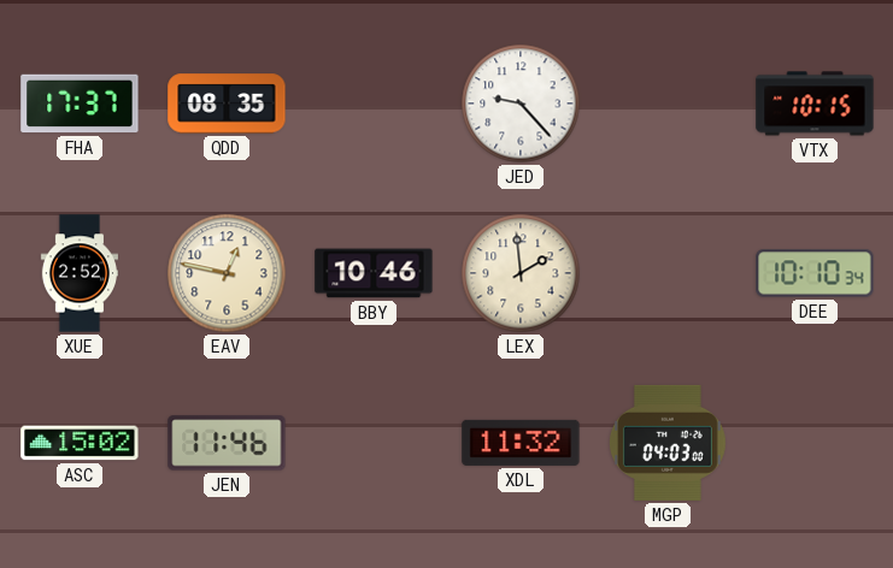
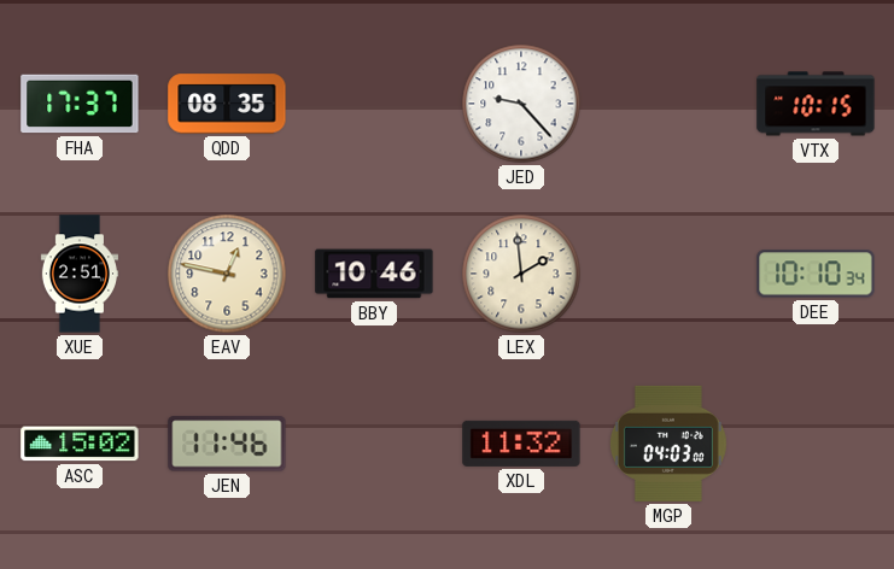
XUE: 2:52 -> 2:51 (78, 274)
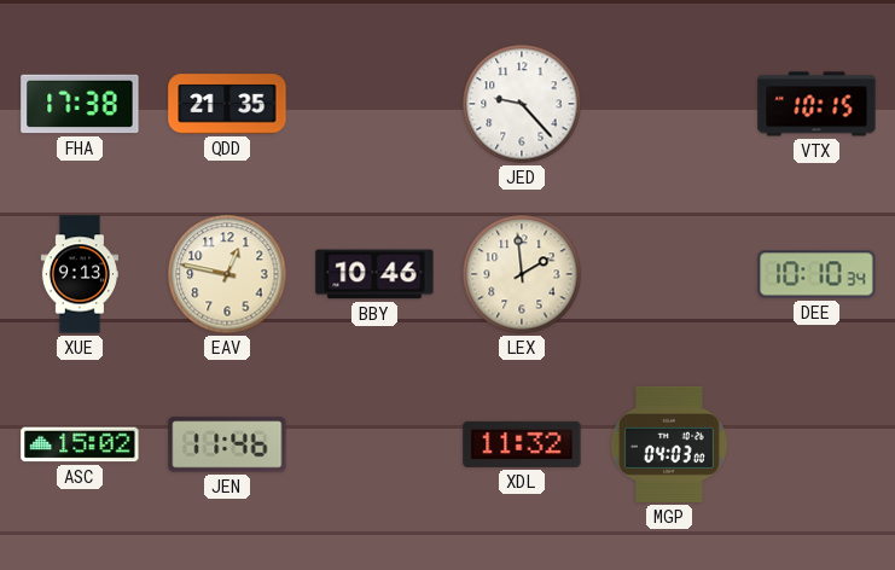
FHA: 17:37 -> 17:38 (80, 104)
QDD: 08:35 -> 21:35 (227, 104)
XUE: 2:51 -> 9:13 (79, 274)
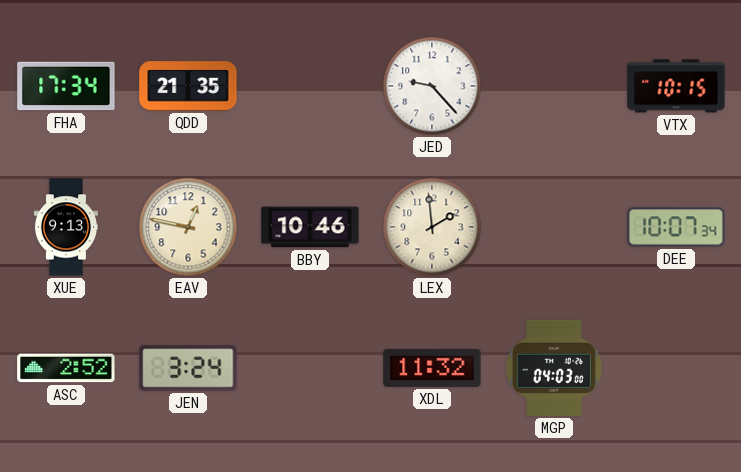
FHA: 17:38 -> 17:34 (66, 86)
DEE: 10:10 -> 10:07 (676, 227)
ASC: 15:02 -> 2:52 (66, 368)
JEN: 11:46 -> 3:24 (188, 368)
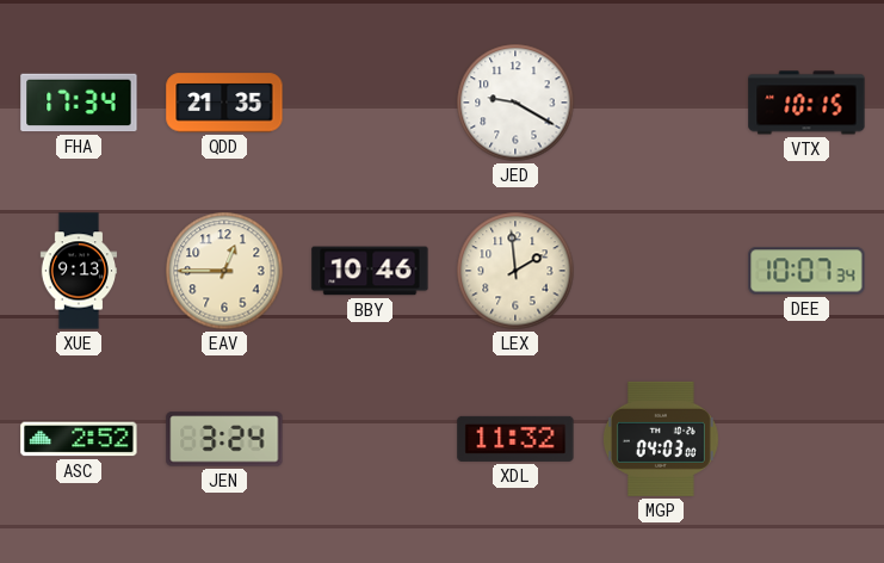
JED: 9:23 -> 9:20 (515, 103)
EAV: 12:47 -> 12:45 (224, 271)
